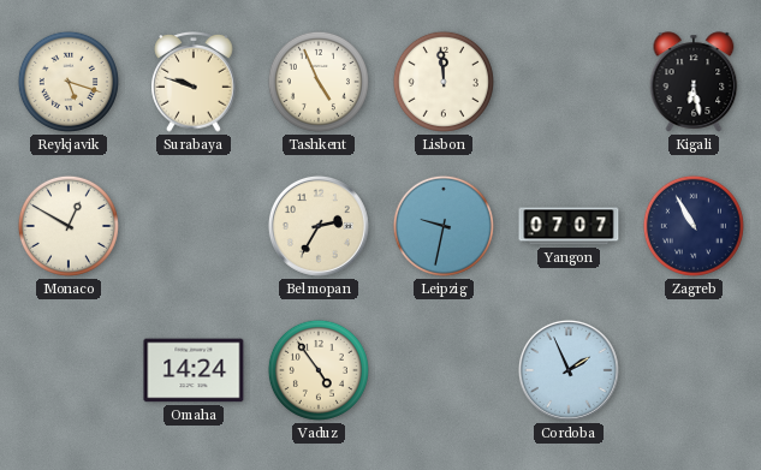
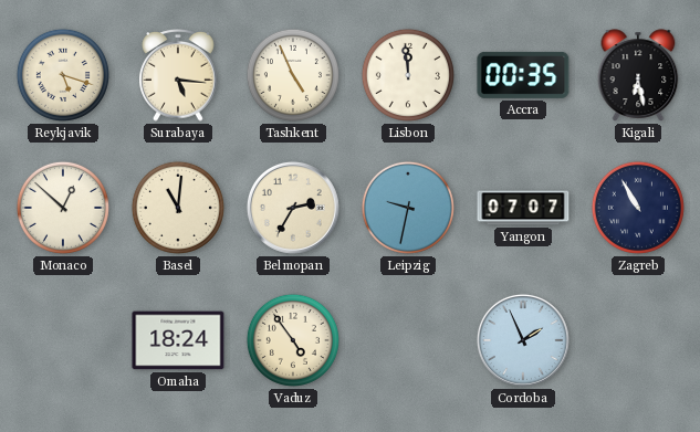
Surabaya: 9:48 -> 5:16 (178, 76)
Accra: none -> 00:35 (523, 75)
Monaco: 12:50 -> 12:52 (63, 208)
Basel: none -> 11:01 (178, 208)
Omaha: 14:24 -> 18:24 (178, 340)
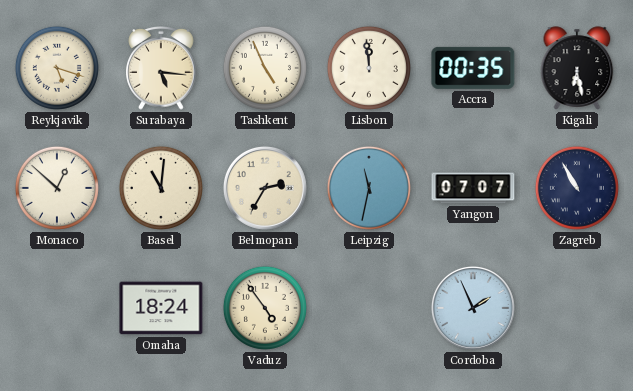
Leipzig: 9:32 -> 11:32 (369, 188)
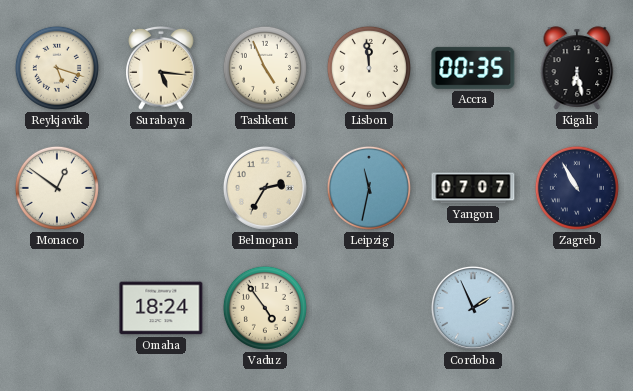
Monaco: 12:52 -> 12:51 (57, 188)
Basel: 11:01 -> none (161, 188)
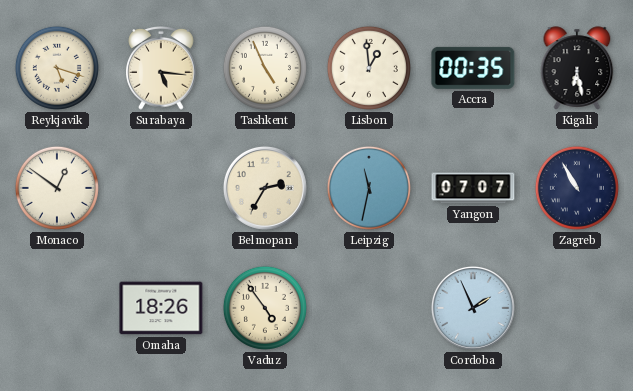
Lisbon: 11:59 -> 12:59 (369, 68)
Omaha: 18:24 -> 18:26 (161, 308)
